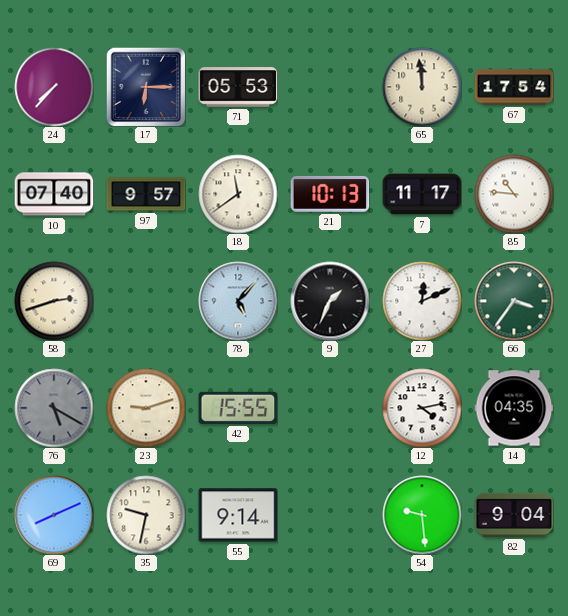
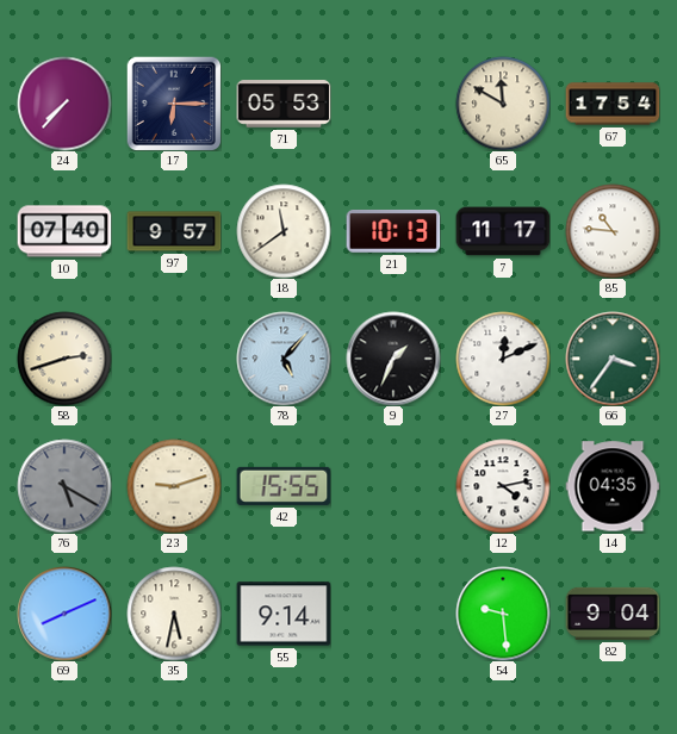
65: 11:59 -> 11:50 (503, 104)
35: 9:32 -> 5:32 (174, 614)
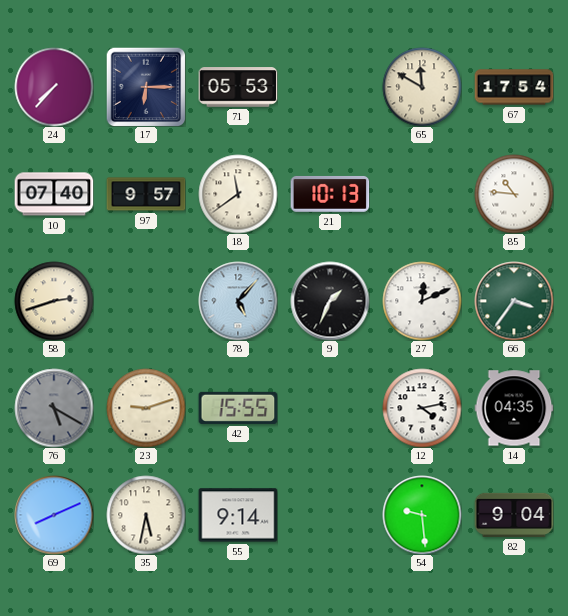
7: 11:17 -> none (503, 231)
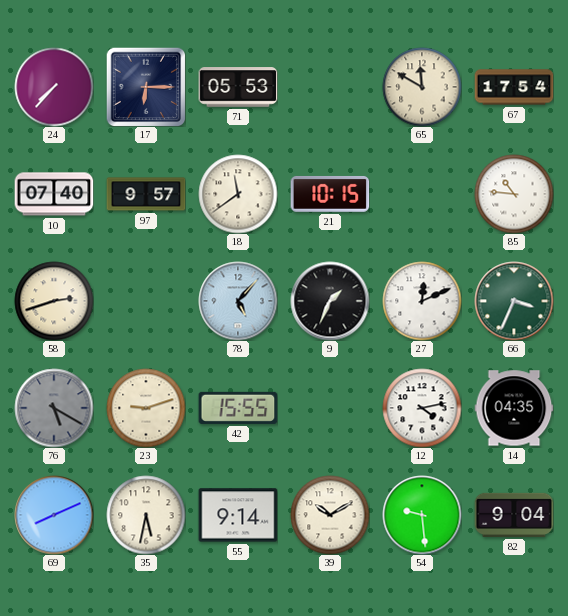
21: 10:13 -> 10:15 (330, 194)
66: 3:36 -> 3:34 (514, 301)
39: none -> 10:10 (330, 515)
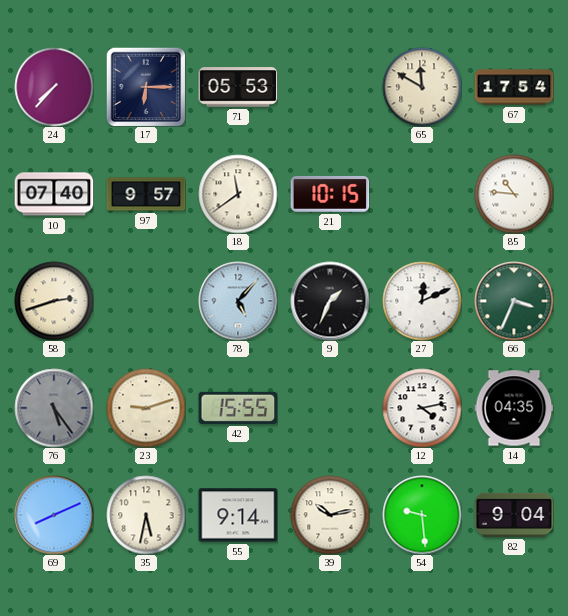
76: 5:20 -> 5:24 (54, 408)
39: 10:10 -> 10:13 (330, 515)
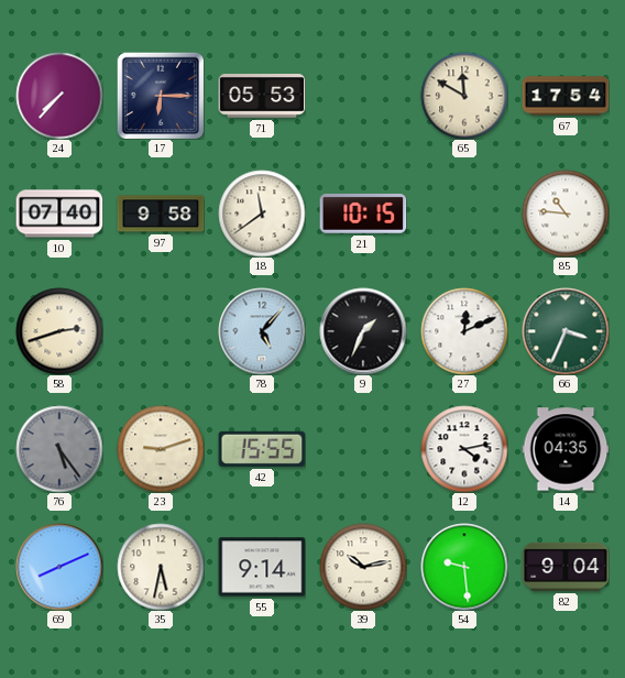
97: 9:57 -> 9:58 (161, 214)
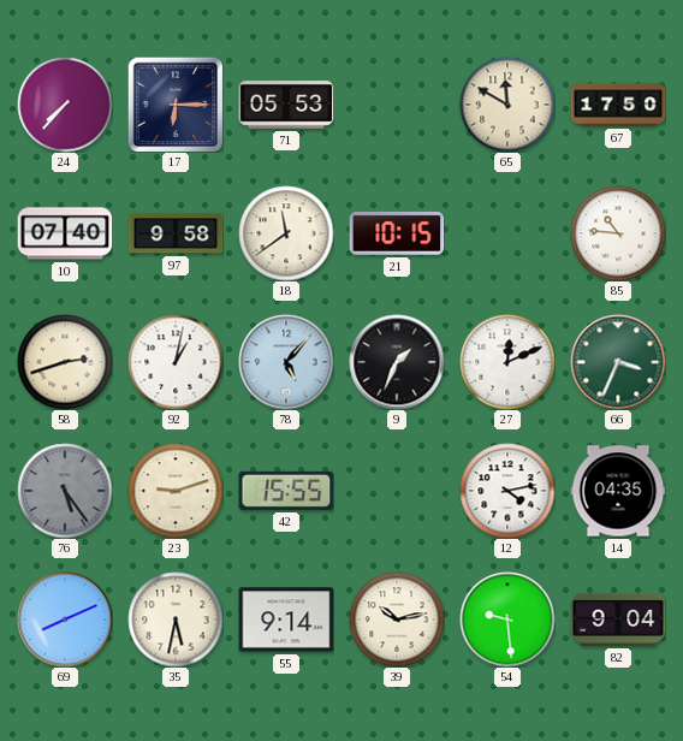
67: 17:54 -> 17:50 (618, 105)
92: none -> 1:02 (176, 362)
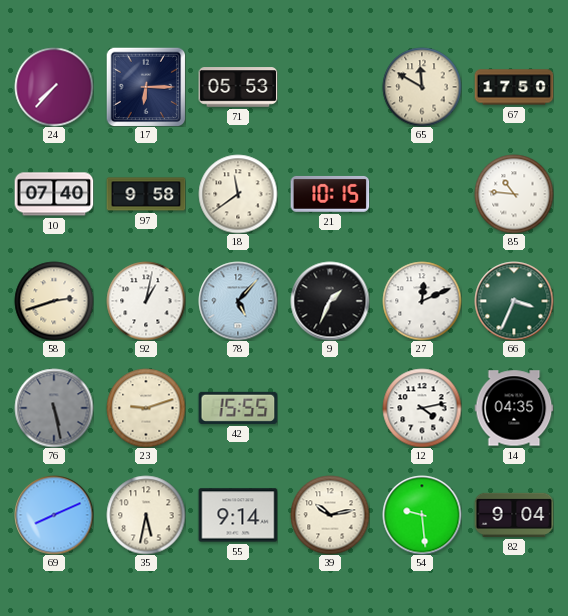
76: 5:24 -> 5:28 (54, 408)
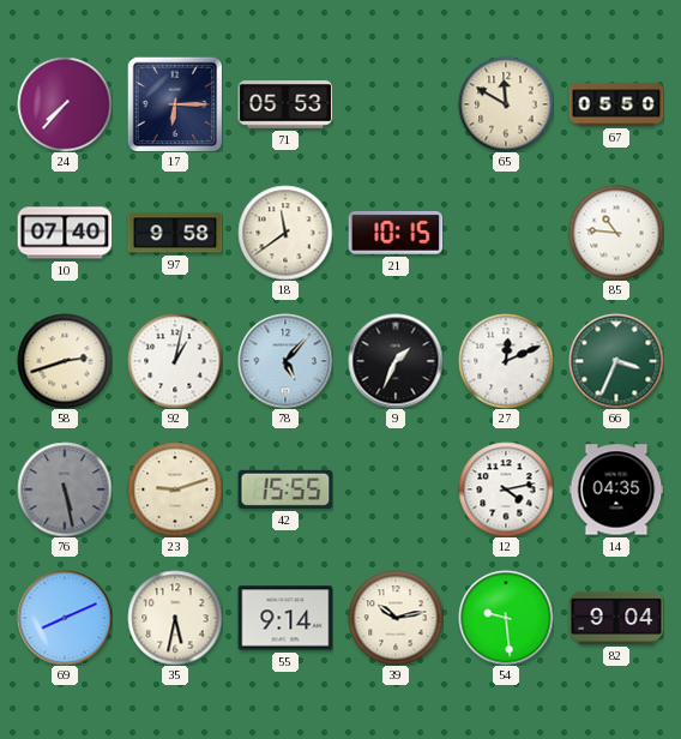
67: 17:50 -> 05:50 (616, 104)
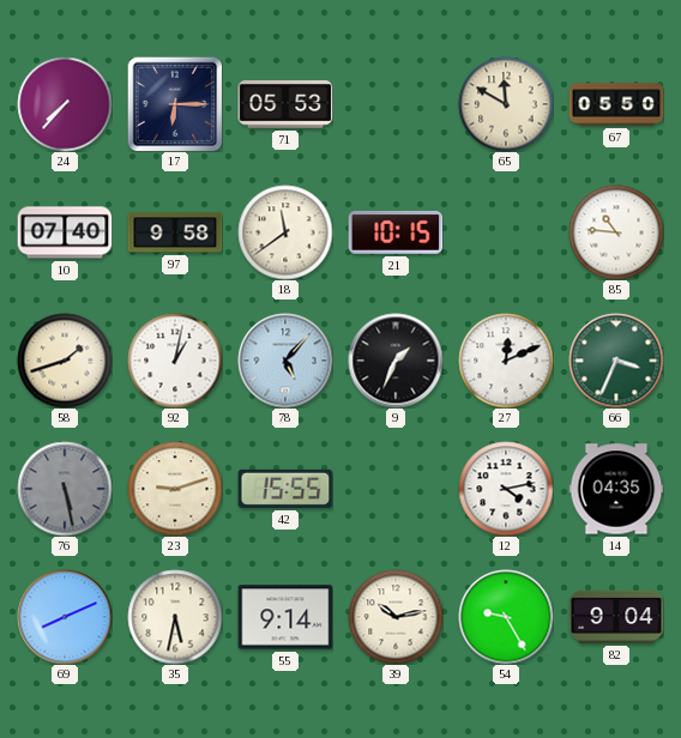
58: 2:42 -> 1:42 (65, 361)
54: 9:29 -> 9:25 (506, 617)
